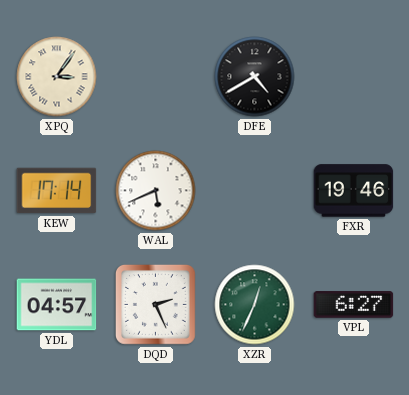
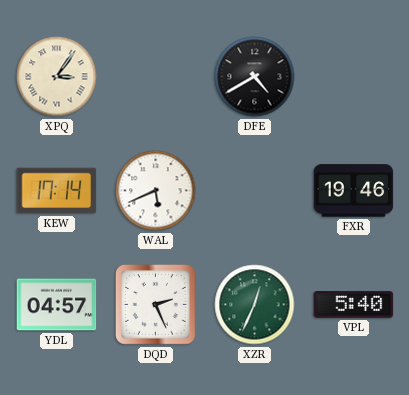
VPL: 6:27 -> 5:40 (354, 305)
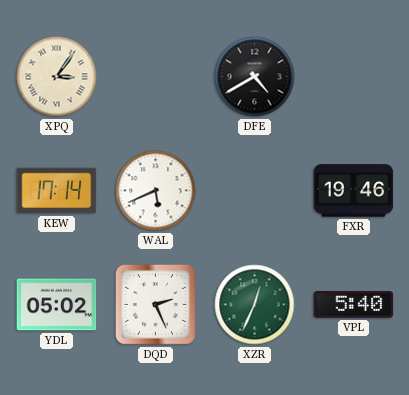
YDL: 04:57 -> 05:02 (57, 305)
